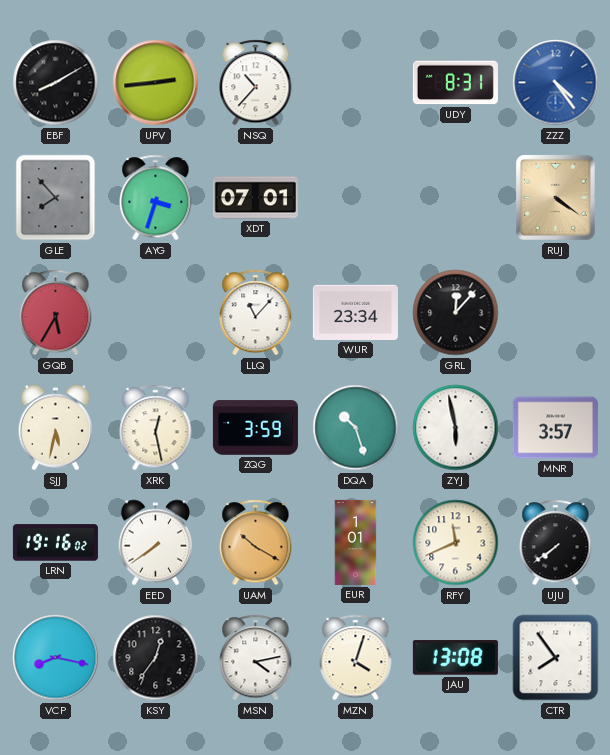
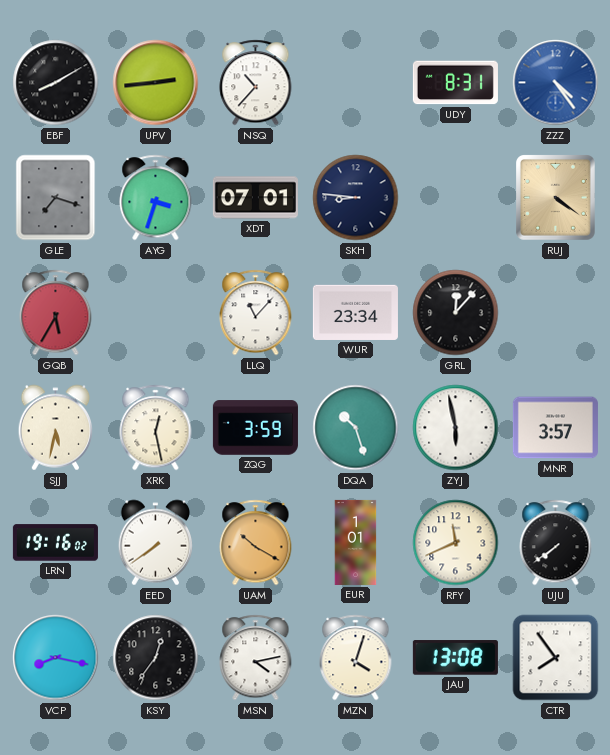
GLE: 7:53 -> 7:18 (56, 198)
SKH: none -> 8:46 (356, 198)
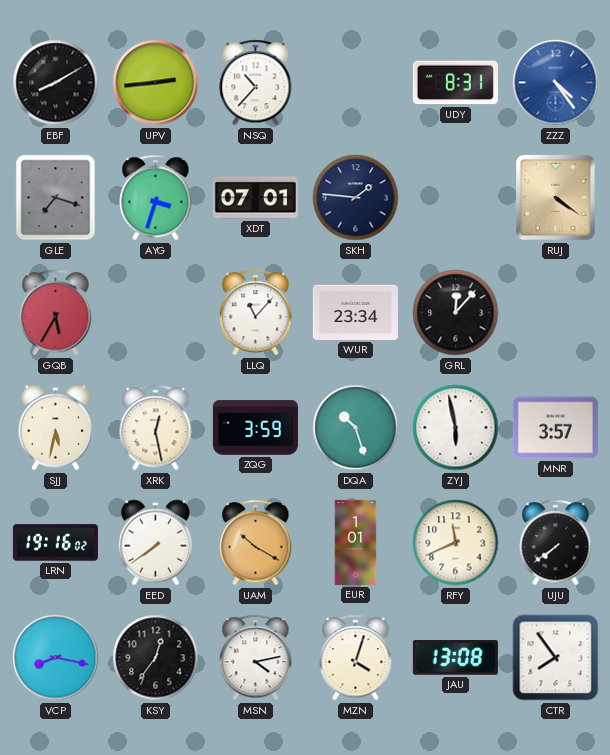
SKH: 8:46 -> 1:46 (356, 198)
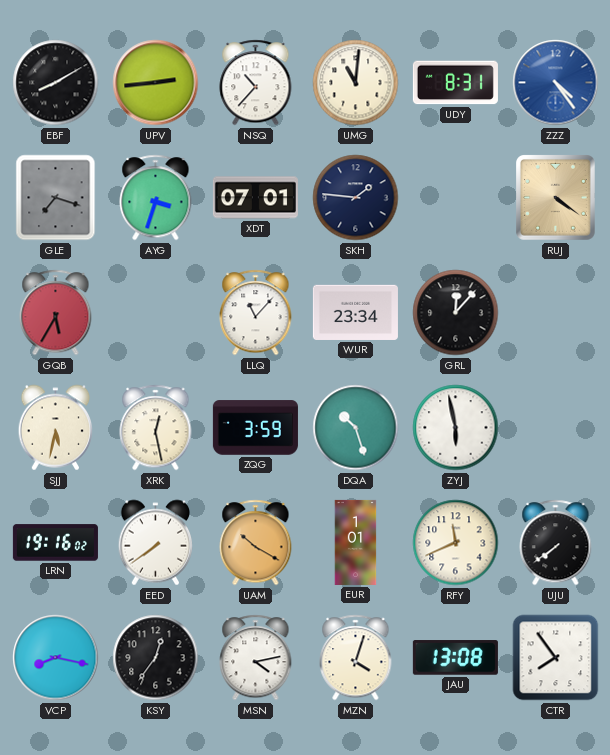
UMG: none -> 11:01 (356, 83)
MNR: 3:57 -> none (555, 428)
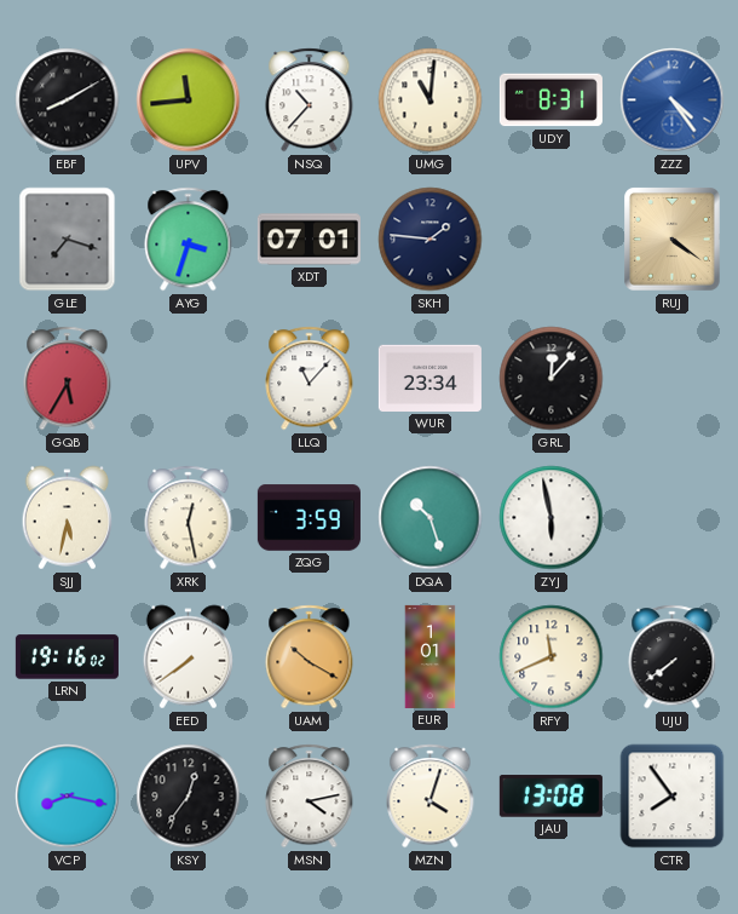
UPV: 2:44 -> 11:44 (189, 100)
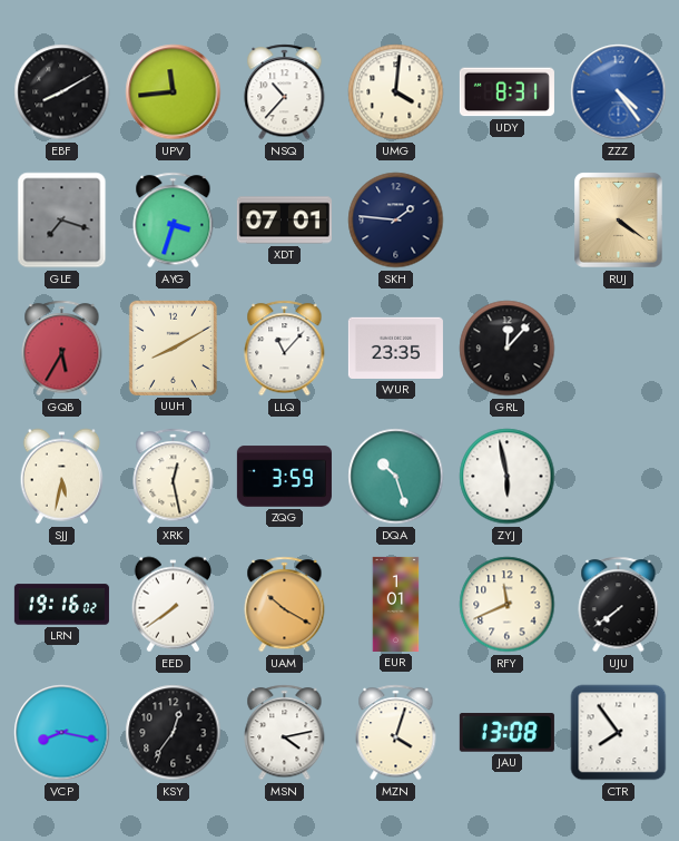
UMG: 11:01 -> 4:01 (396, 92)
UUH: none -> 8:10 (173, 348)
WUR: 23:34 -> 23:35 (395, 348)
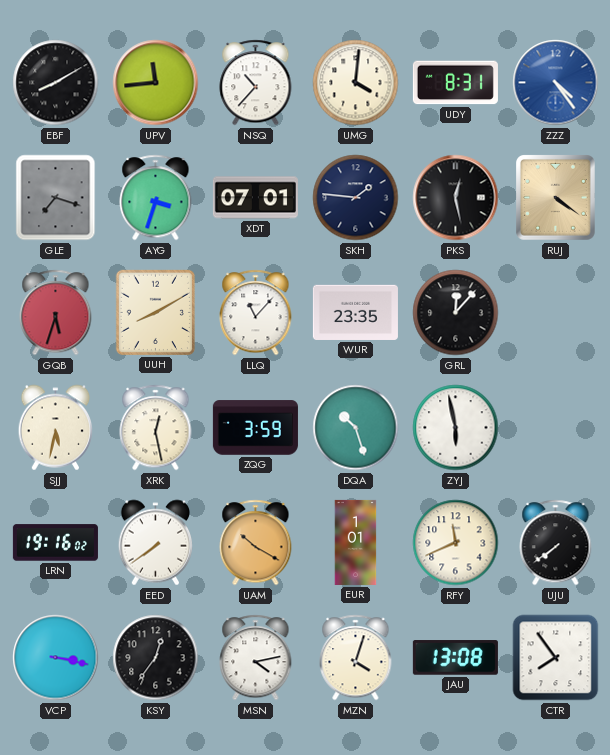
PKS: none -> 12:28 (456, 198)
GQB: 5:35 -> 5:33 (56, 313)
VCP: 8:17 -> 3:17 (56, 658)
